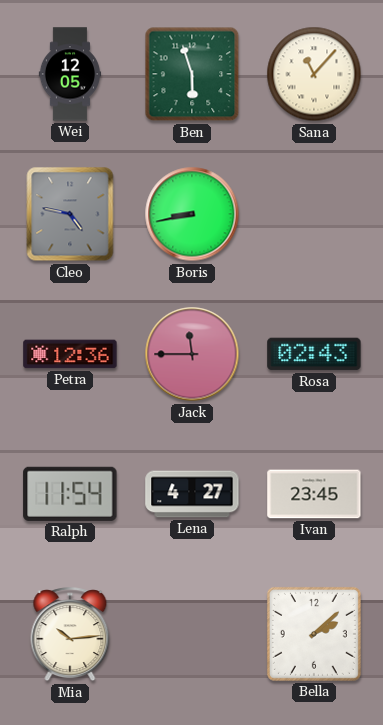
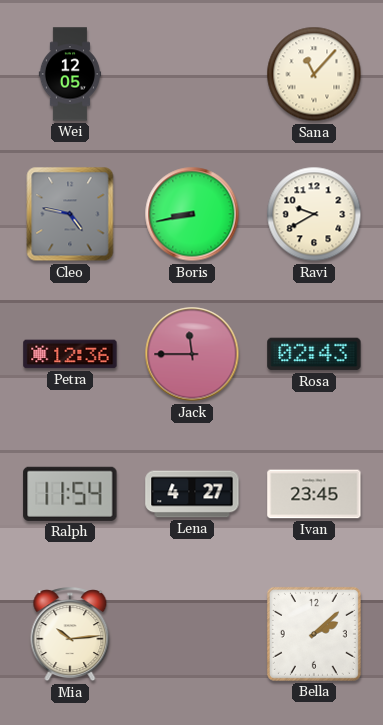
Ben: 5:57 -> none (192, 74)
Ravi: none -> 9:40 (314, 214)
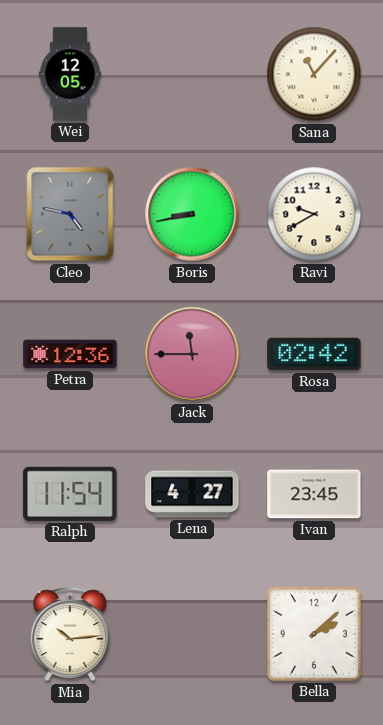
Rosa: 02:43 -> 02:42 (314, 354)
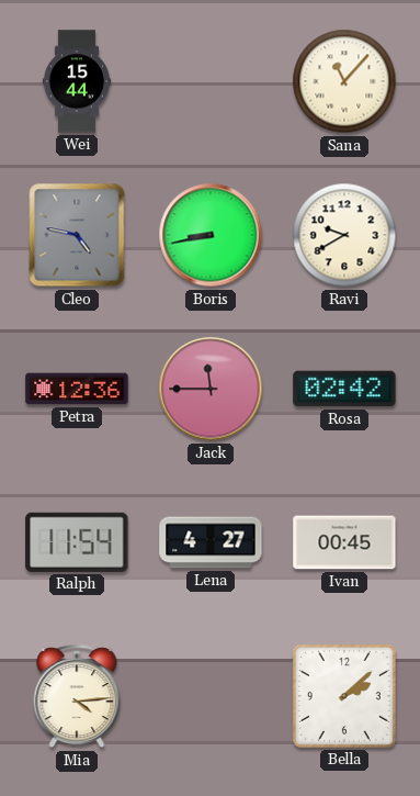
Wei: 12:05 -> 15:44 (76, 81)
Ivan: 23:45 -> 00:45 (344, 542)
Mia: 10:14 -> 4:14 (77, 697)
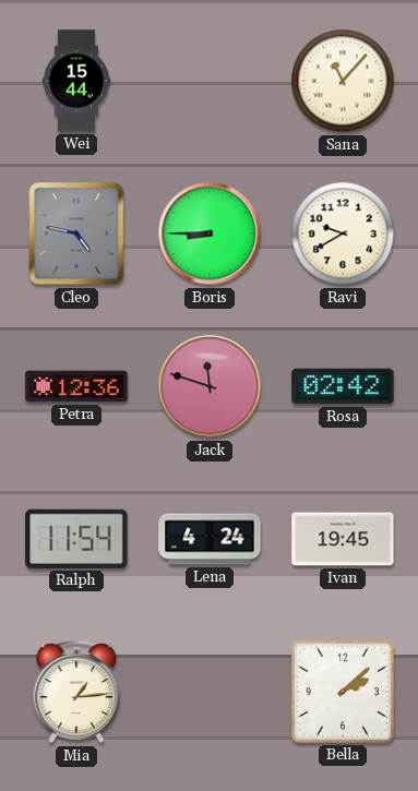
Boris: 8:43 -> 8:45 (210, 233)
Jack: 11:45 -> 11:48 (210, 386)
Lena: 4:27 -> 4:24 (210, 539)
Ivan: 00:45 -> 19:45 (343, 539)
Mia: 4:14 -> 1:14 (76, 693)
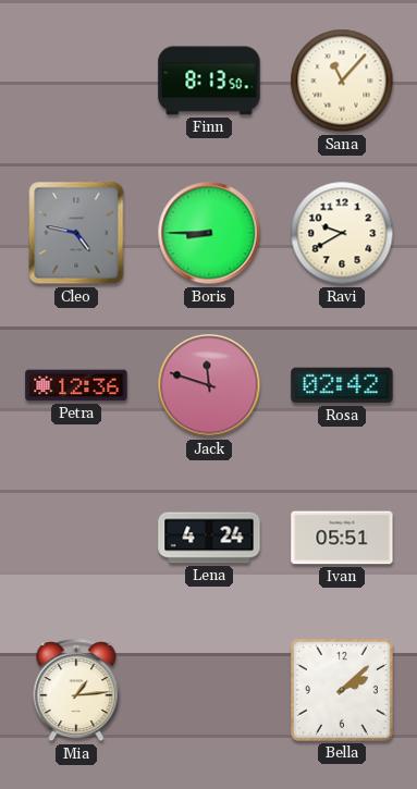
Wei: 15:44 -> none (75, 81)
Finn: none -> 8:13 (209, 81)
Ralph: 11:54 -> none (76, 539)
Ivan: 19:45 -> 05:51 (342, 538)
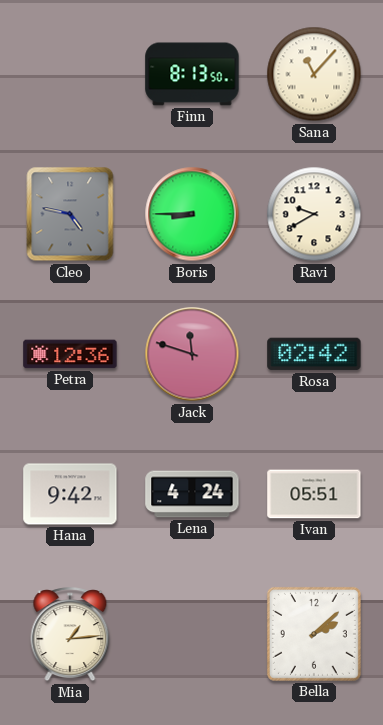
Hana: none -> 9:42 (70, 494)
